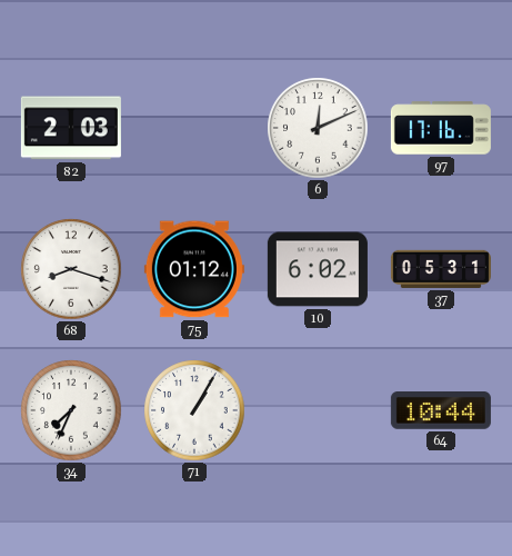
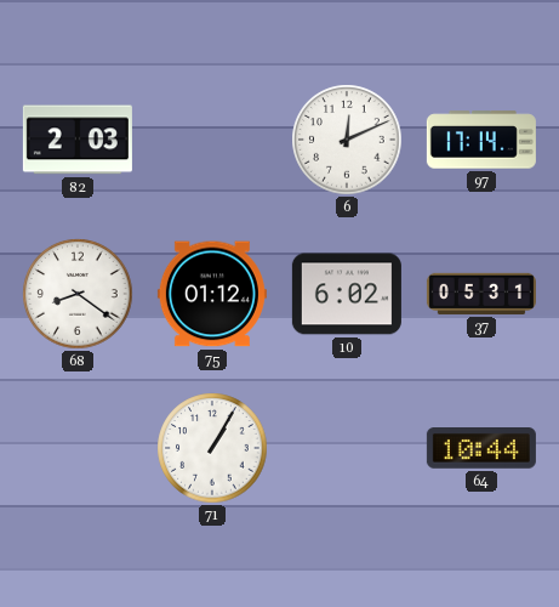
97: 17:16 -> 17:14 (481, 140)
68: 8:18 -> 8:21 (78, 294)
34: 7:34 -> none (71, 410)
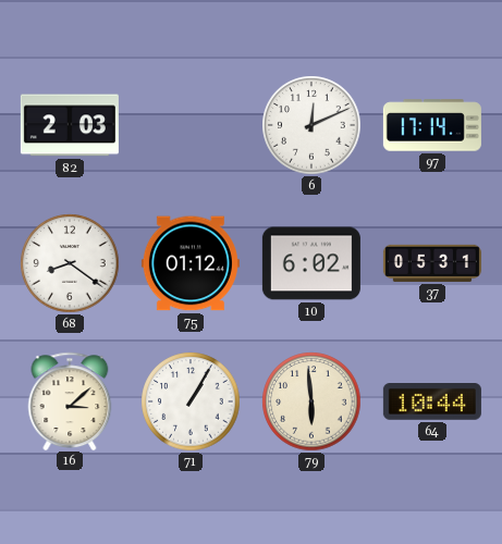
16: none -> 3:08 (70, 400)
79: none -> 5:59 (311, 401)
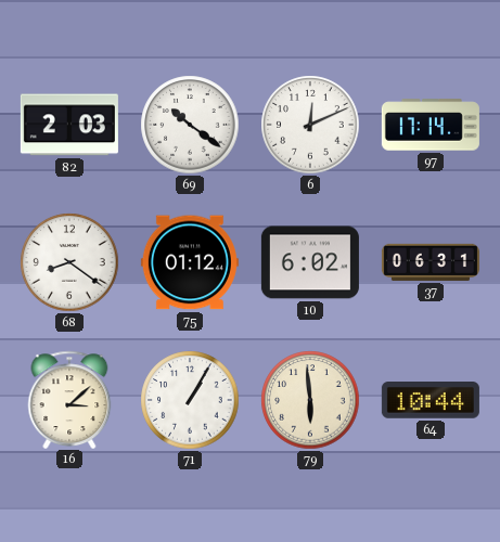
69: none -> 10:21 (190, 125)
37: 05:31 -> 06:31 (431, 262)
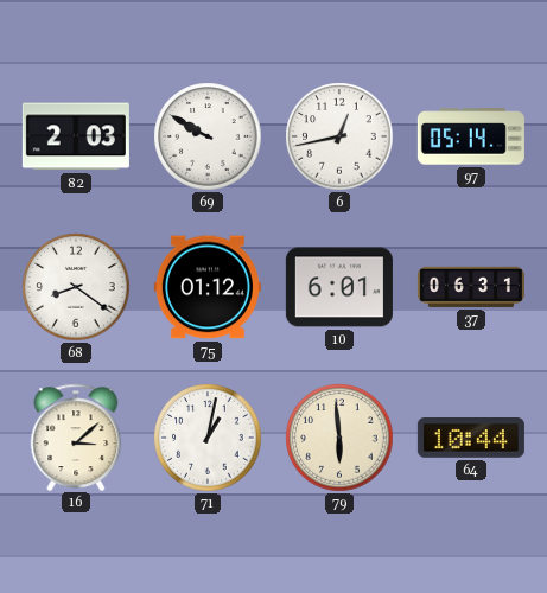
69: 10:21 -> 9:50 (208, 136)
6: 12:11 -> 12:43 (339, 136)
97: 17:14 -> 05:14 (471, 136)
10: 6:02 -> 6:01 (339, 287)
71: 1:05 -> 1:02 (208, 438)
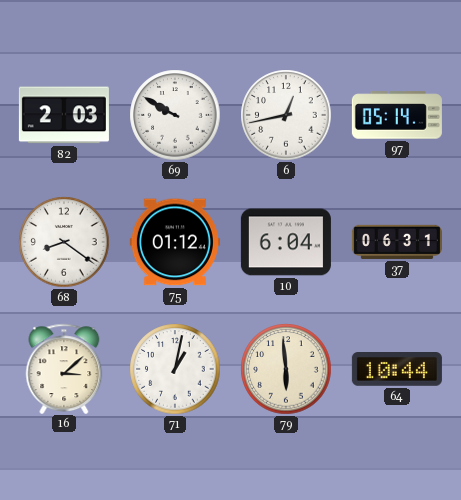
10: 6:01 -> 6:04 (286, 242)
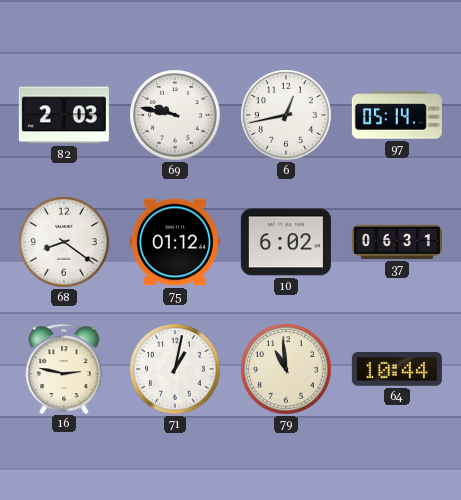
69: 9:50 -> 9:47 (175, 115)
10: 6:04 -> 6:02 (286, 242)
16: 3:08 -> 2:47 (64, 368)
79: 5:59 -> 10:59 (286, 369)
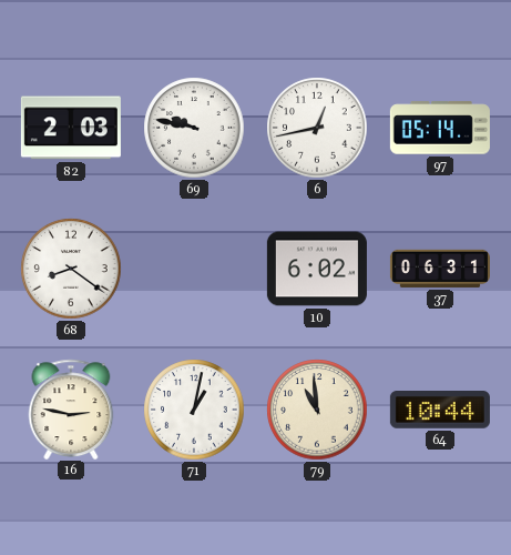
75: 01:12 -> none (175, 242)
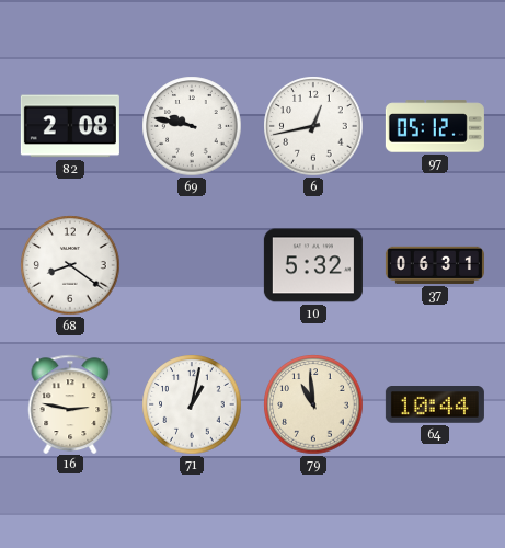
82: 2:03 -> 2:08 (70, 126)
97: 05:14 -> 05:12 (435, 126)
10: 6:02 -> 5:32 (313, 265)
